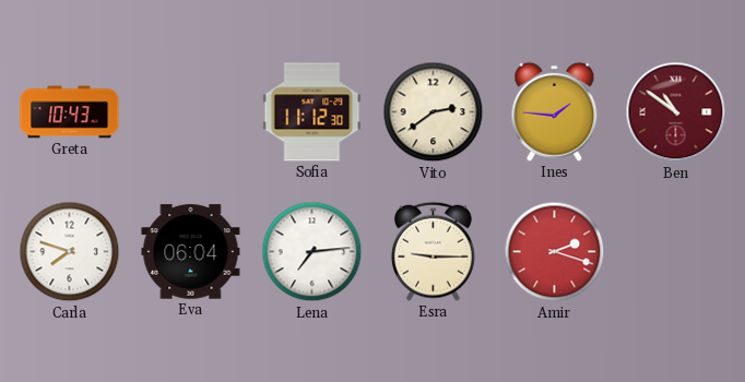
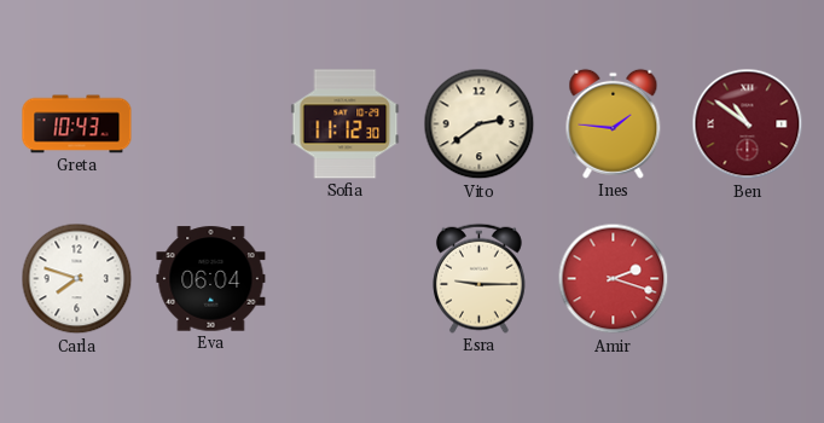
Lena: 7:14 -> none (312, 252)
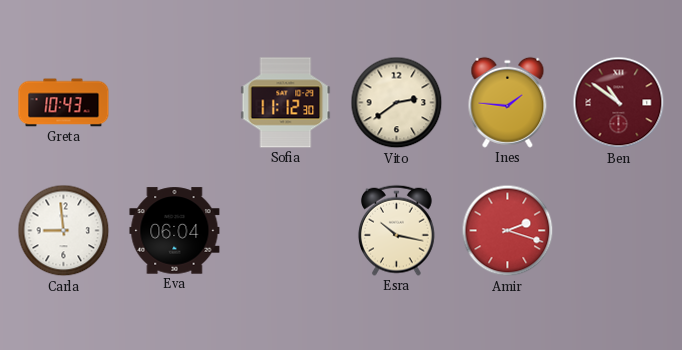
Carla: 7:48 -> 8:59 (64, 231)
Esra: 9:15 -> 10:17 (396, 230)
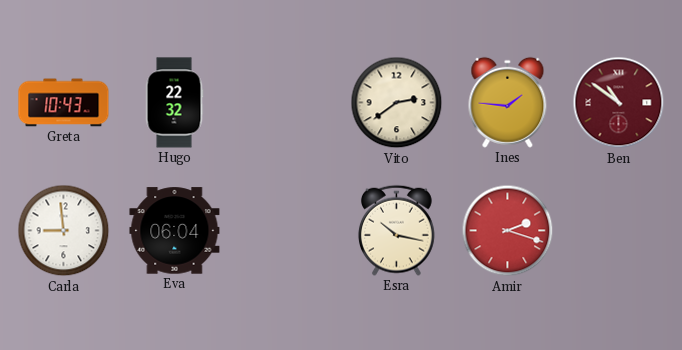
Hugo: none -> 22:32 (174, 103)
Sofia: 11:12 -> none (286, 103)
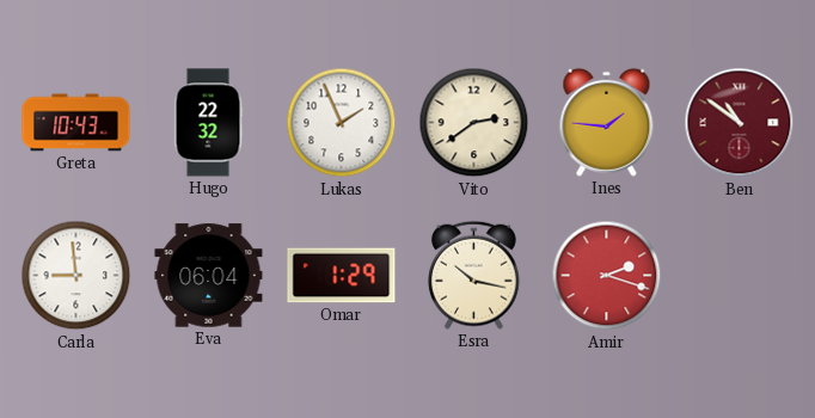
Lukas: none -> 1:56 (342, 123)
Omar: none -> 1:29 (342, 276)
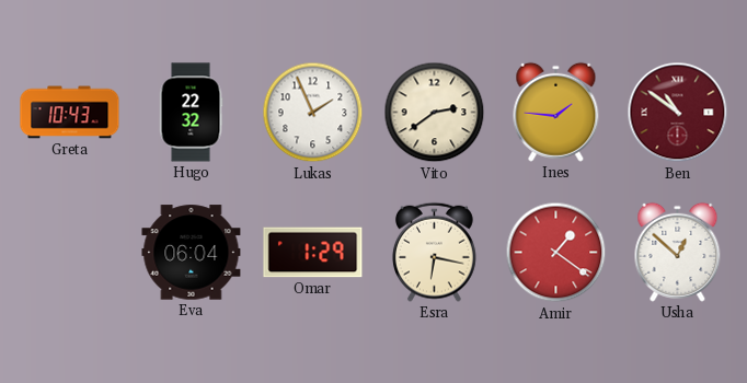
Carla: 8:59 -> none (76, 276)
Esra: 10:17 -> 6:17 (434, 252)
Amir: 2:18 -> 1:21 (556, 253)
Usha: none -> 12:52 (678, 252)
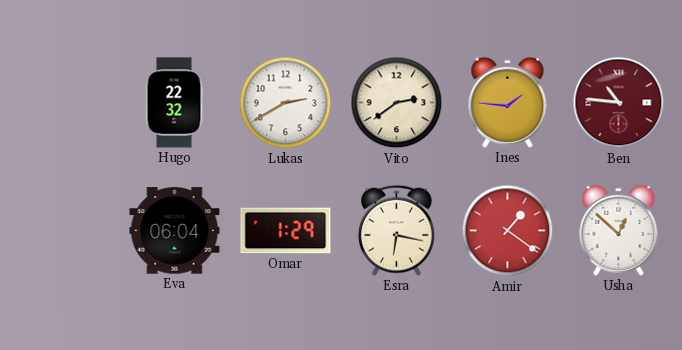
Greta: 10:43 -> none (70, 113)
Lukas: 1:56 -> 2:40 (286, 103)
Ben: 10:51 -> 10:46 (619, 103)
